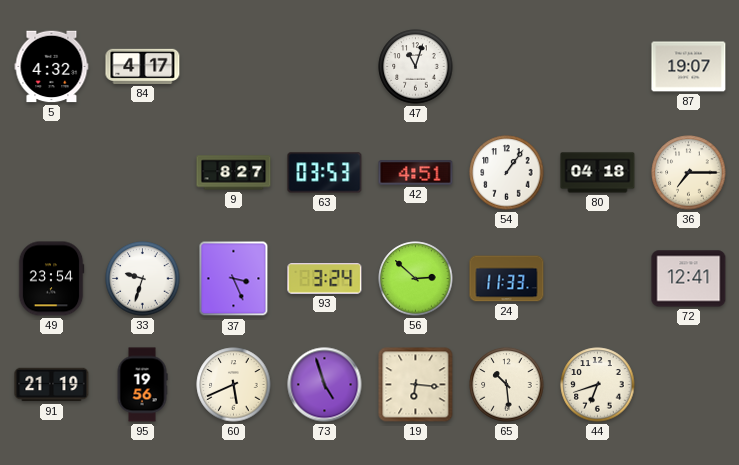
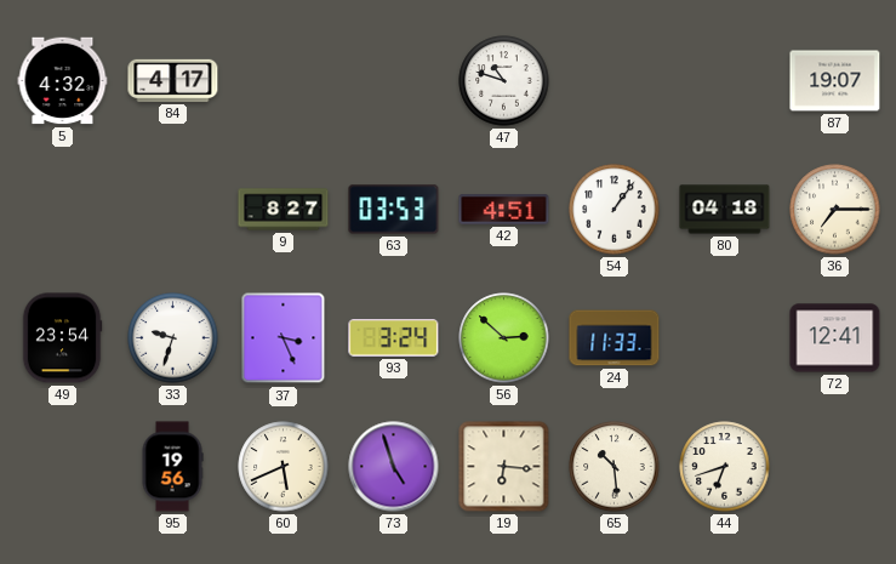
47: 11:03 -> 10:48 (504, 81)
91: 21:19 -> none (52, 385)
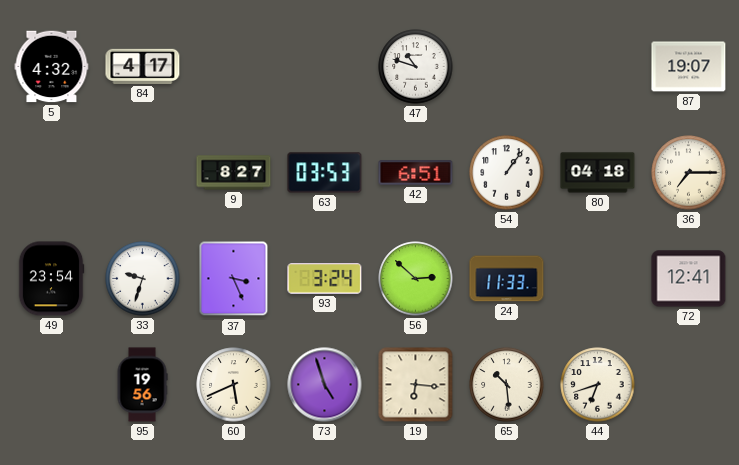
42: 4:51 -> 6:51 (416, 173)
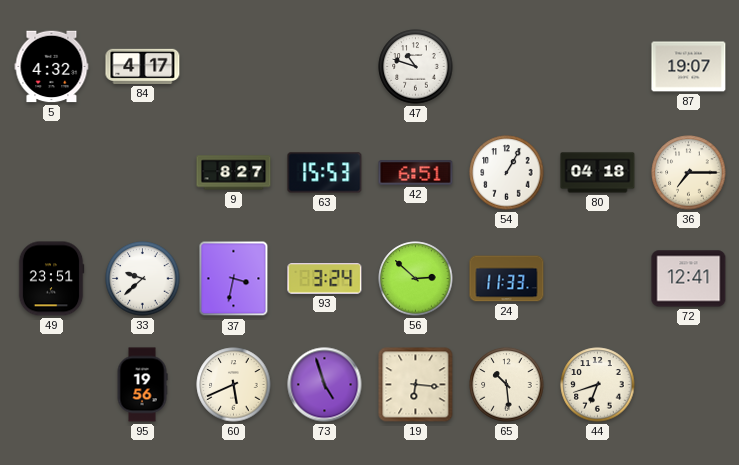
63: 03:53 -> 15:53 (325, 173)
54: 1:06 -> 1:05 (507, 173)
49: 23:54 -> 23:51 (51, 279)
33: 9:33 -> 9:38 (143, 279)
37: 3:26 -> 3:32 (234, 279)
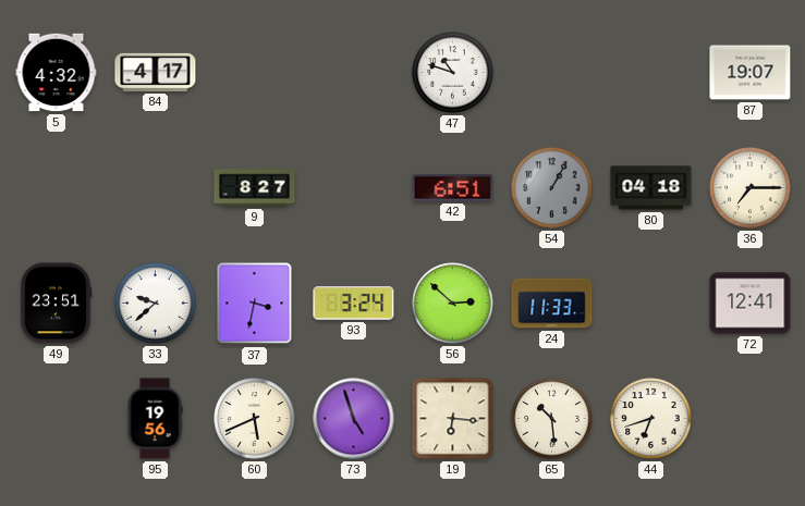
63: 15:53 -> none (325, 173)
54 dial: white -> grey (552, 188)
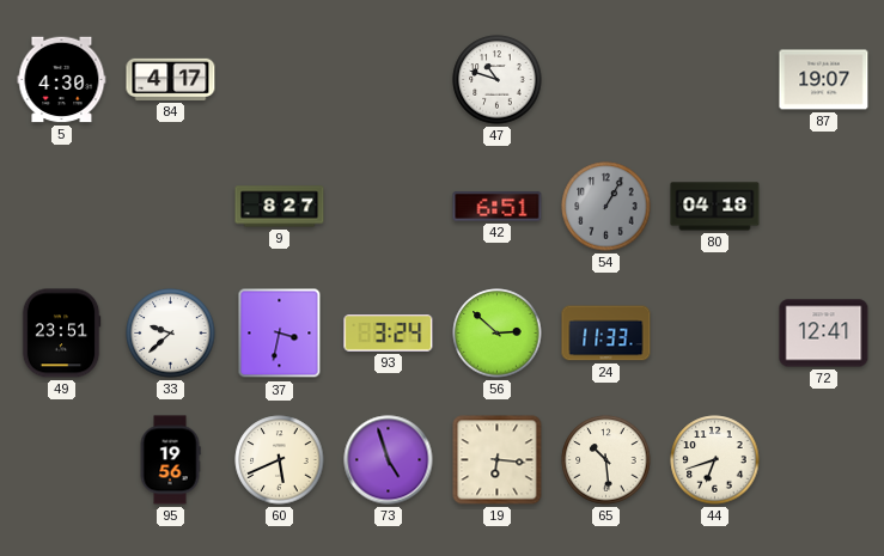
5: 4:32 -> 4:30 (62, 80)
36: 7:15 -> none (751, 188)
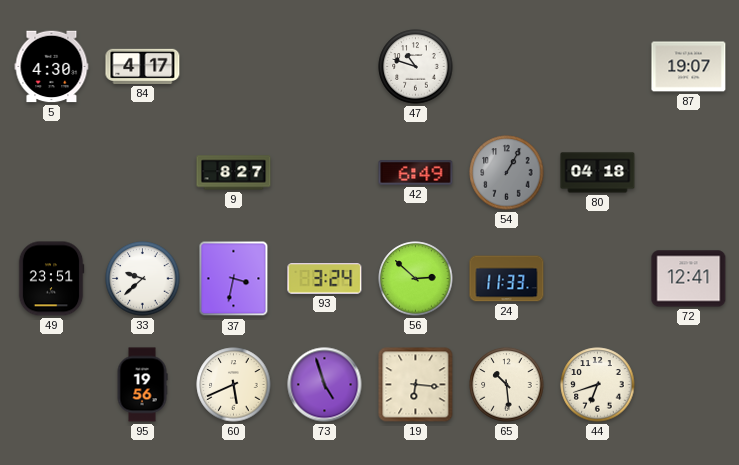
42: 6:51 -> 6:49 (416, 173)
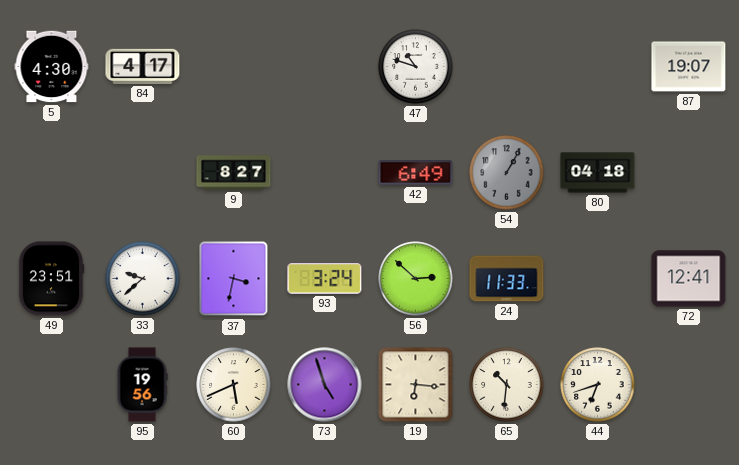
65: 10:29 -> 10:31 (507, 385)
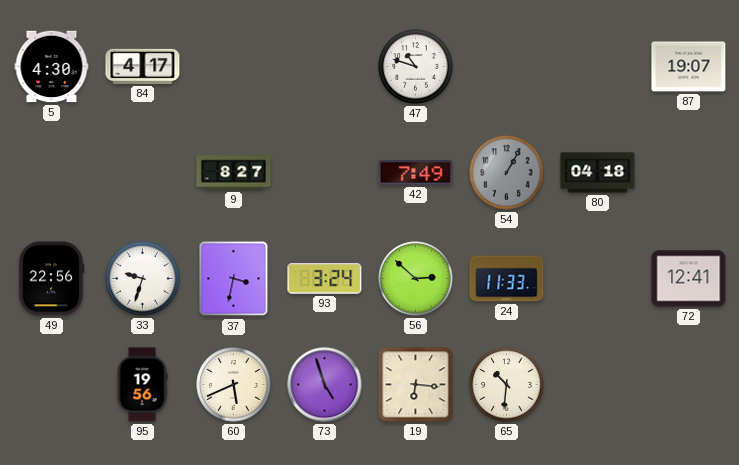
42: 6:49 -> 7:49 (416, 173)
49: 23:51 -> 22:56 (51, 279)
33: 9:38 -> 9:33 (143, 279)
44: 6:42 -> none (598, 385)
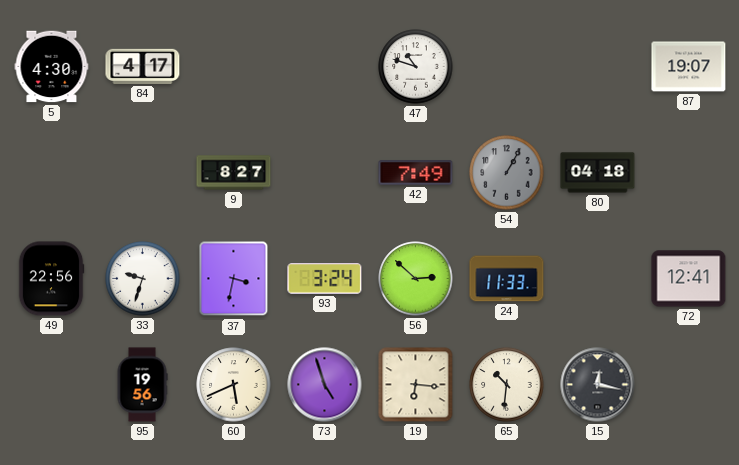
15: none -> 12:17 (598, 385)
